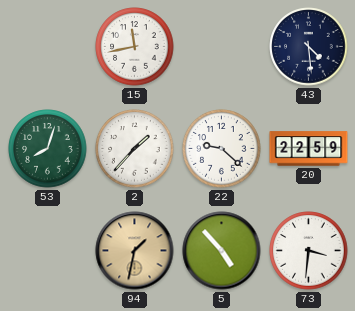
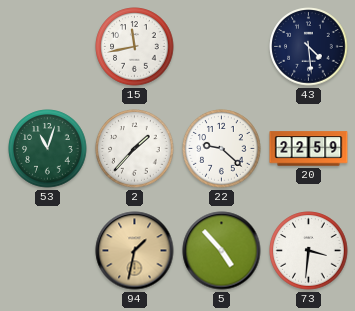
53: 8:03 -> 11:03 (48, 149)
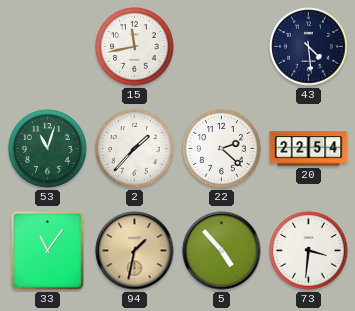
22: 9:22 -> 2:22 (222, 149)
20: 22:59 -> 22:54 (309, 149)
33: none -> 11:06 (48, 251)
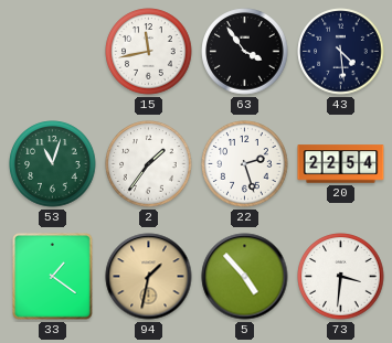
63: none -> 3:54 (245, 52)
2: 1:37 -> 1:36 (149, 164)
22: 2:22 -> 2:27 (245, 164)
33: 11:06 -> 1:21 (53, 277)
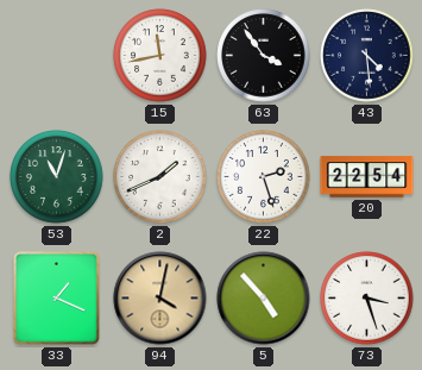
2: 1:36 -> 1:41 (160, 177)
33: 1:21 -> 1:19 (57, 299)
94: 1:32 -> 4:02 (160, 299)
73: 3:31 -> 3:27 (367, 299)
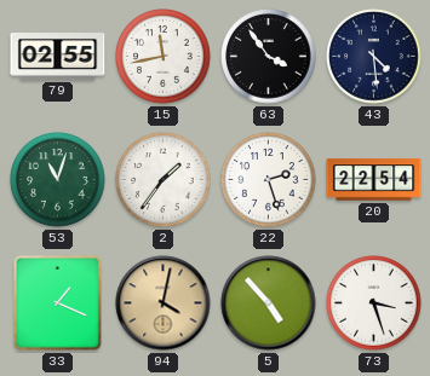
79: none -> 02:55 (58, 57)
2: 1:41 -> 1:36 (164, 180)
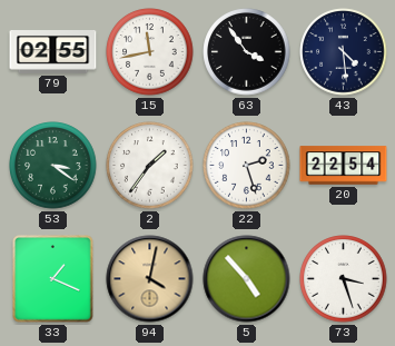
53: 11:03 -> 3:21 (53, 166)
